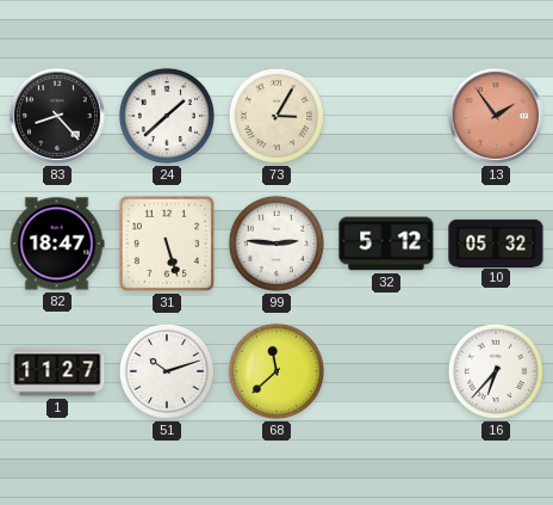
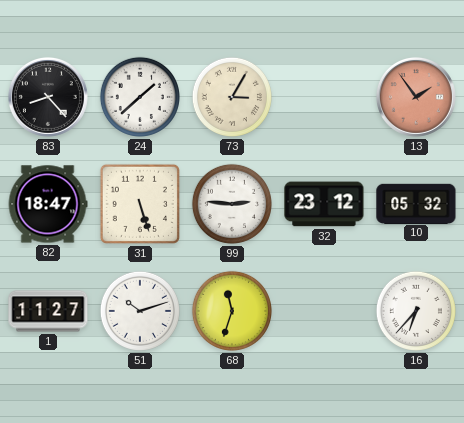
32: 5:12 -> 23:12 (324, 204)
68: 11:38 -> 11:33 (232, 311)
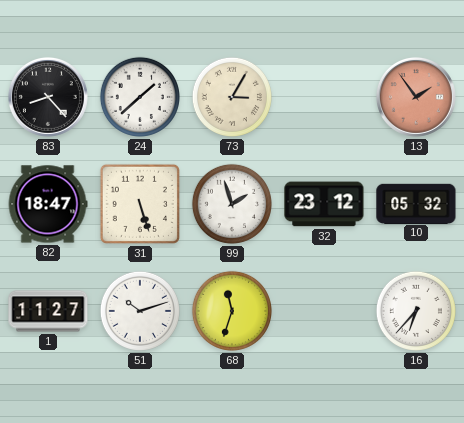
99: 2:46 -> 1:57 (232, 204)
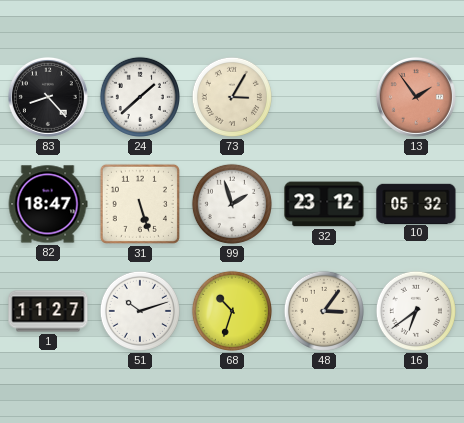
68: 11:33 -> 10:33 (232, 311)
48: none -> 3:06 (324, 311)
16: 6:37 -> 6:39 (416, 311)
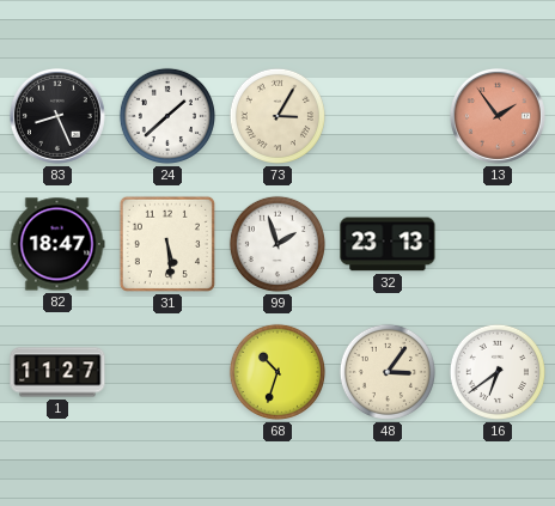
83: 8:23 -> 8:26 (57, 116)
31: 5:27 -> 5:29 (167, 244)
32: 23:12 -> 23:13 (388, 244)
10: 05:32 -> none (416, 203)
51: 10:12 -> none (140, 311)
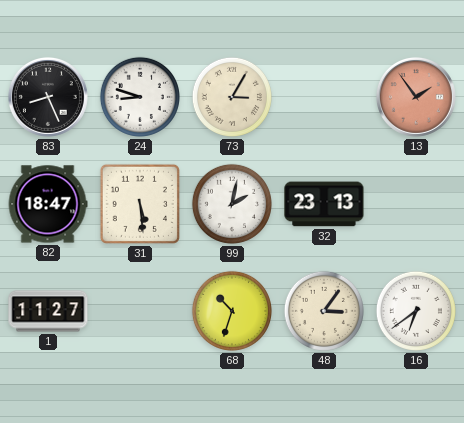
24: 1:38 -> 8:48 (140, 97)
99: 1:57 -> 2:02 (232, 204)
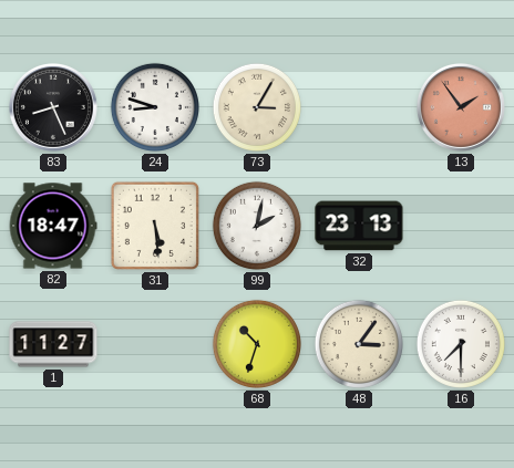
16: 6:39 -> 7:30 (461, 344)
